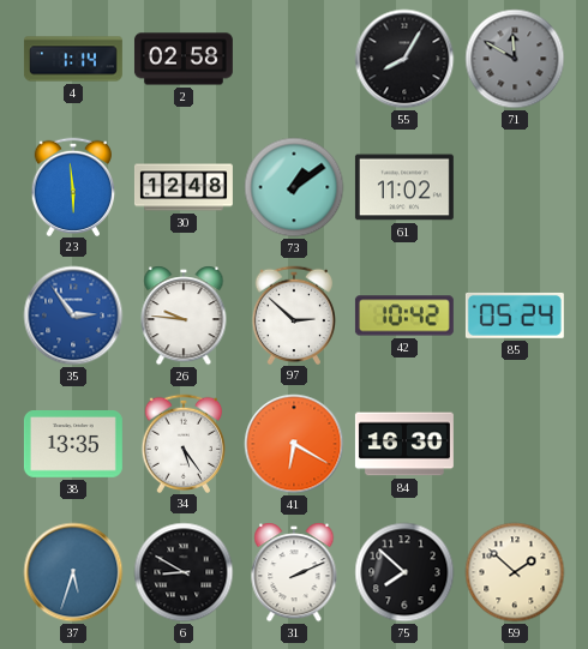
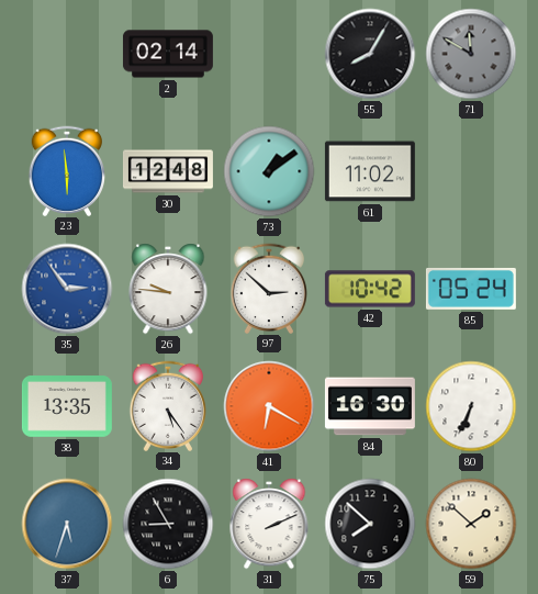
4: 1:14 -> none (73, 59)
2: 02:58 -> 02:14 (168, 54)
80: none -> 6:34 (471, 406)
6: 8:50 -> 8:55 (168, 524)
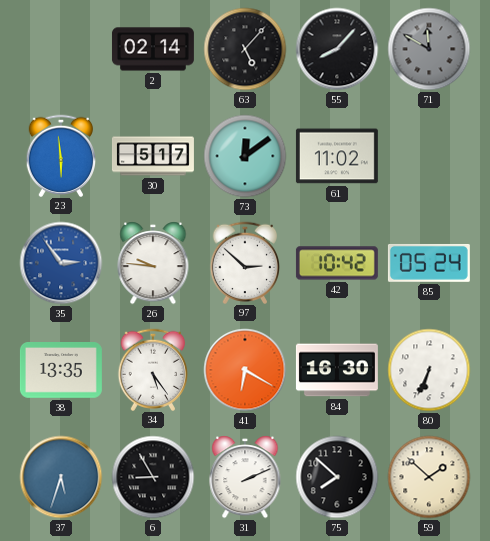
63: none -> 5:07 (245, 49)
55: 8:05 -> 8:07 (337, 49)
30: 12:48 -> 5:17 (153, 156)
73: 1:09 -> 12:09 (245, 156)
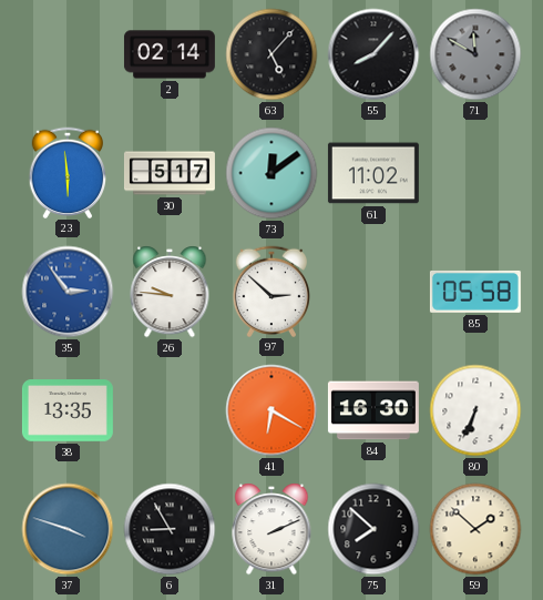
42: 10:42 -> none (337, 263)
85: 05:24 -> 05:58 (475, 292)
34: 5:24 -> none (153, 369)
37: 5:33 -> 3:48 (68, 529)
